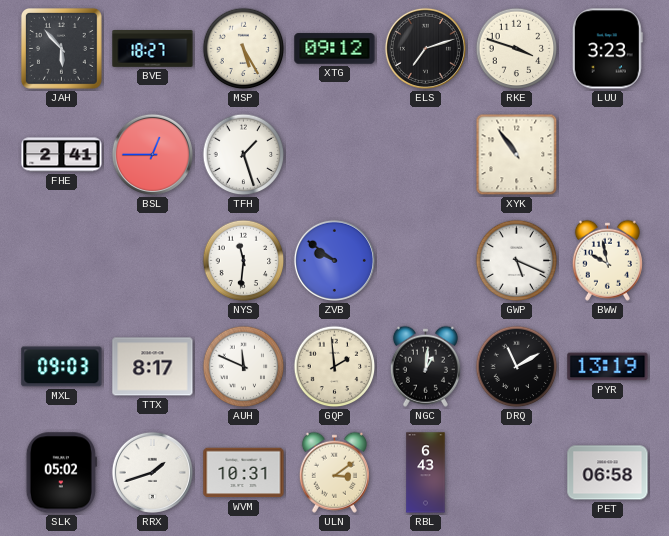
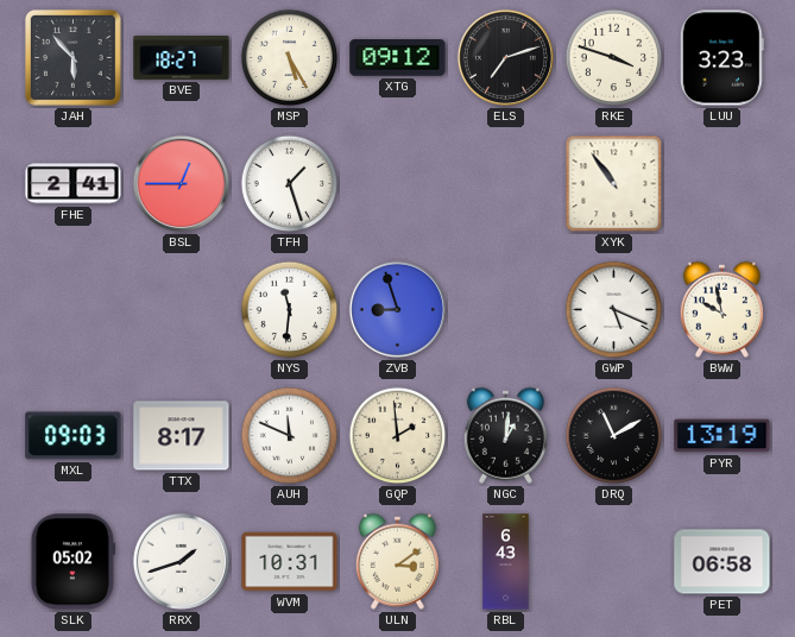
ZVB: 9:51 -> 8:57 (397, 309)
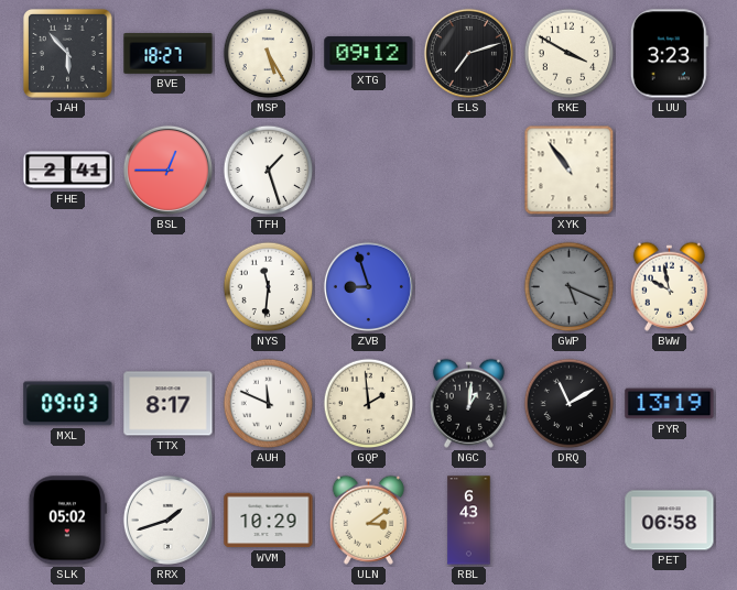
RKE: 3:48 -> 3:50 (570, 54)
GWP dial: white -> grey (570, 287)
WVM: 10:31 -> 10:29 (269, 521)
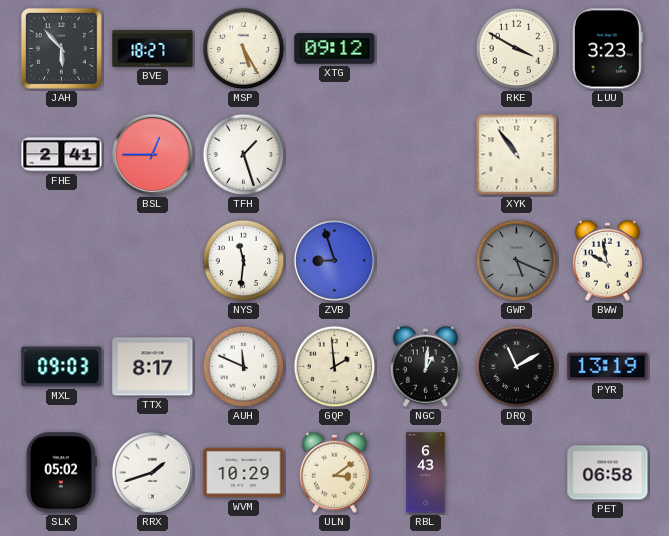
ELS: 7:12 -> none (468, 53)
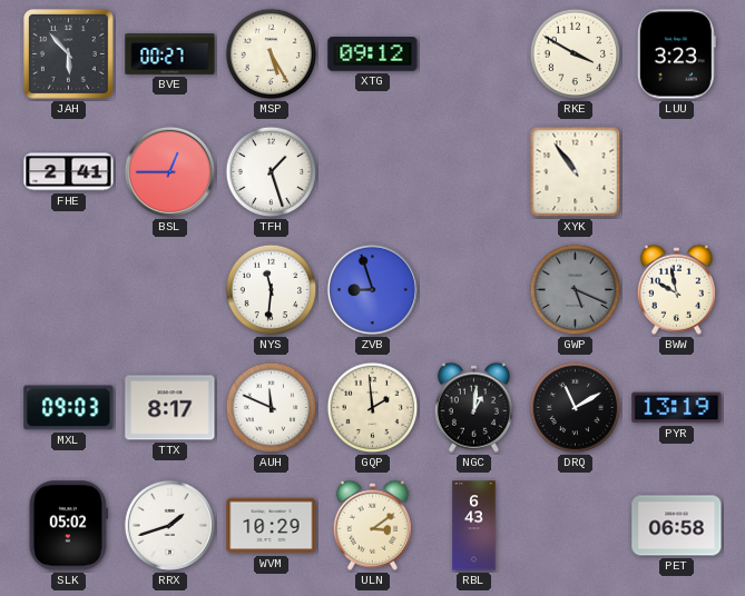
BVE: 18:27 -> 00:27 (170, 54)
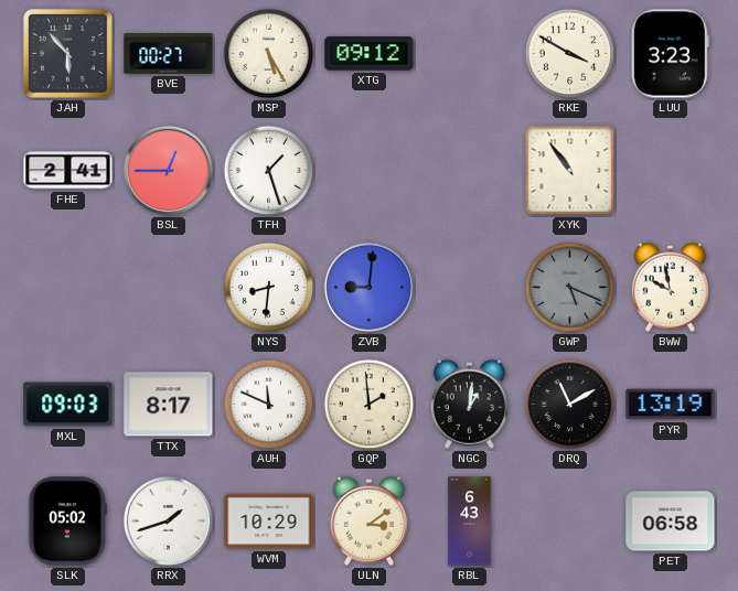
NYS: 11:31 -> 8:31 (269, 288)
ZVB: 8:57 -> 9:01 (368, 287)
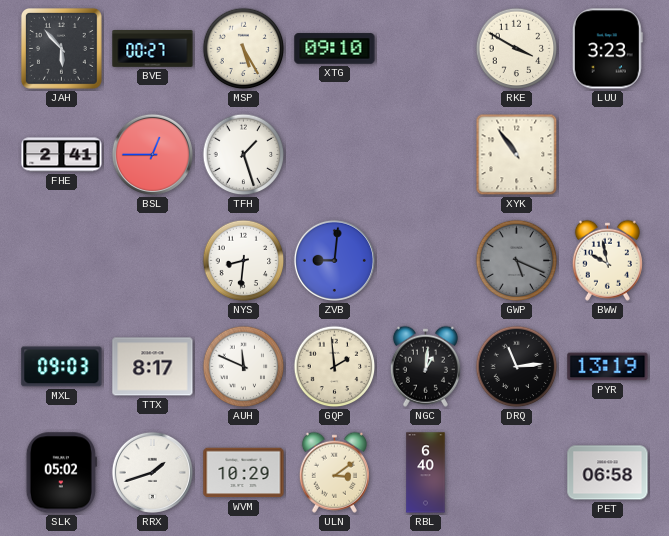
XTG: 09:12 -> 09:10 (335, 49)
DRQ: 11:10 -> 11:14 (517, 367)
RBL: 6:43 -> 6:40 (426, 473)
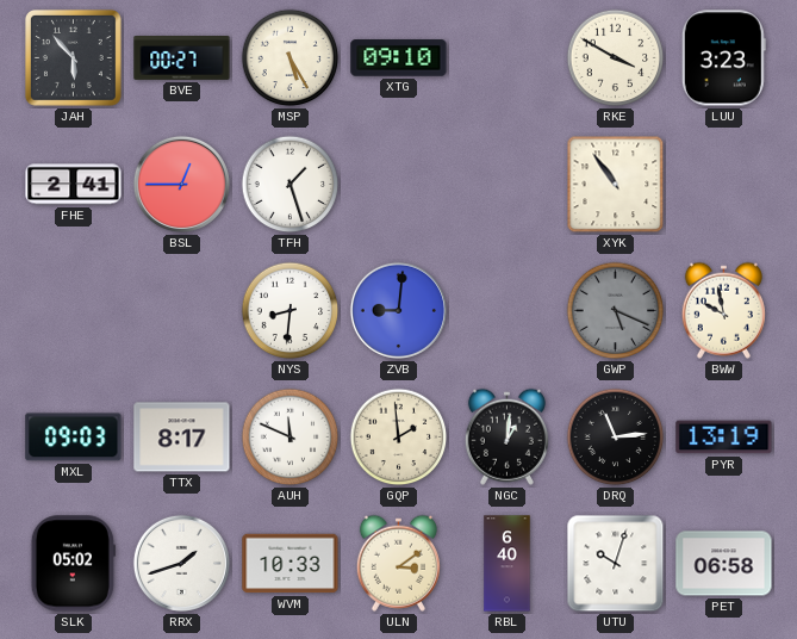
WVM: 10:29 -> 10:33 (291, 564)
UTU: none -> 10:03 (616, 564)
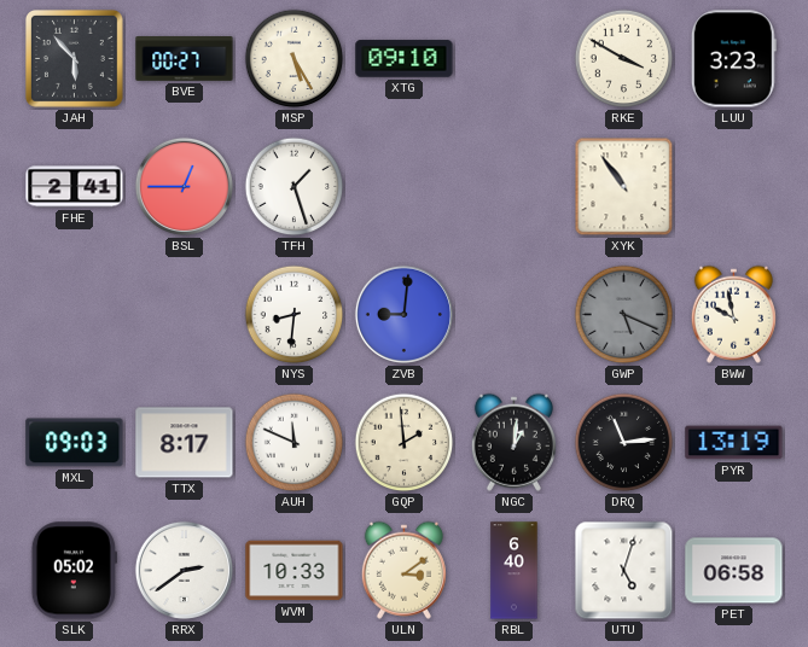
RRX: 1:42 -> 2:39 (184, 570)
UTU: 10:03 -> 5:03 (624, 571)
